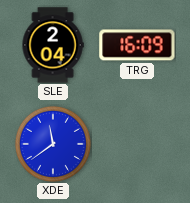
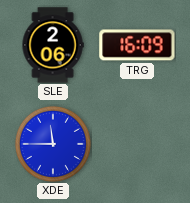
SLE: 2:04 -> 2:06 (53, 45)
XDE: 11:39 -> 11:45 (53, 144)
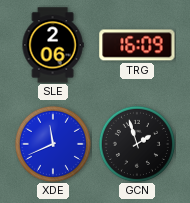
XDE: 11:45 -> 11:41 (53, 144)
GCN: none -> 1:57 (137, 144)
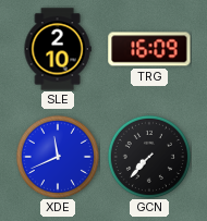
SLE: 2:06 -> 2:10 (58, 49)
GCN: 1:57 -> 7:37 (149, 157)
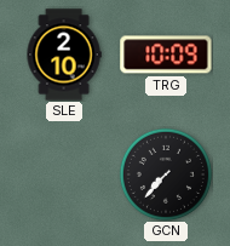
TRG: 16:09 -> 10:09 (166, 55)
XDE: 11:41 -> none (58, 157)
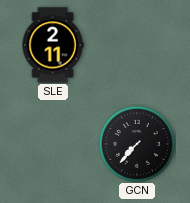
SLE: 2:10 -> 2:11 (53, 45)
TRG: 10:09 -> none (166, 55)
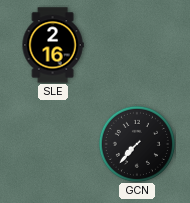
SLE: 2:11 -> 2:16 (53, 45)
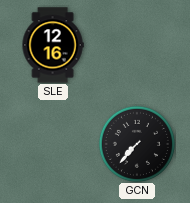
SLE: 2:16 -> 12:16 (53, 45)
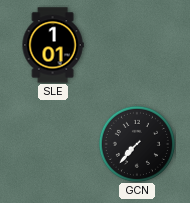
SLE: 12:16 -> 1:01 (53, 45)
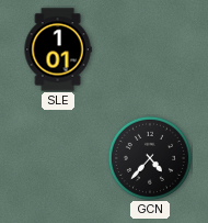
GCN: 7:37 -> 4:37 (150, 158)
